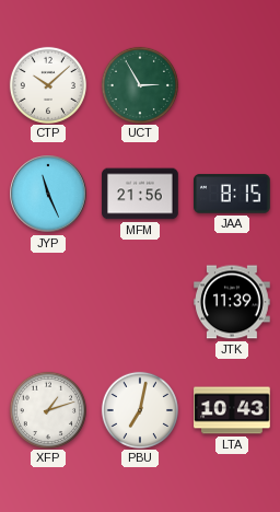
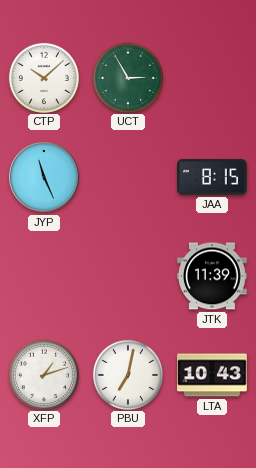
MFM: 21:56 -> none (140, 194)
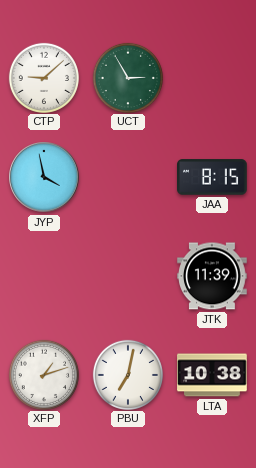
CTP: 10:08 -> 9:08 (43, 77)
JYP: 11:26 -> 3:58 (44, 177)
LTA: 10:43 -> 10:38 (212, 375)
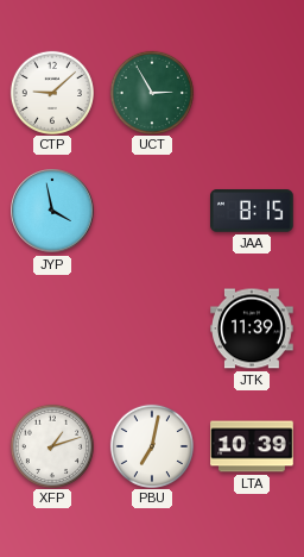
LTA: 10:38 -> 10:39 (252, 446)
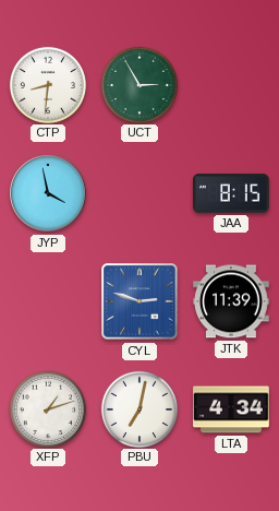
CTP: 9:08 -> 8:31 (47, 84)
CYL: none -> 2:48 (139, 301)
LTA: 10:39 -> 4:34 (231, 409)
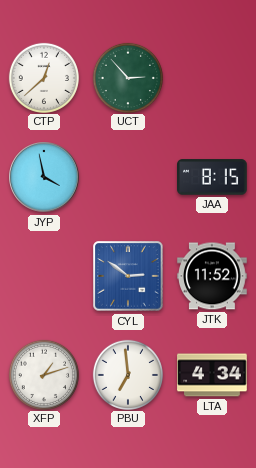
CTP: 8:31 -> 12:38 (43, 77)
UCT: 2:55 -> 2:53 (127, 77)
CYL: 2:48 -> 2:51 (128, 276)
JTK: 11:39 -> 11:52 (212, 276)
PBU: 7:02 -> 6:59 (127, 374)
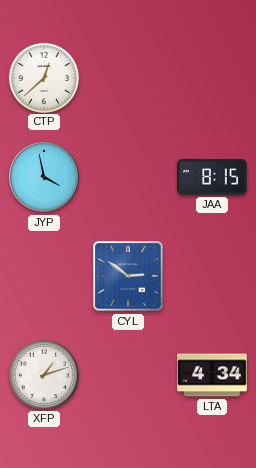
UCT: 2:53 -> none (127, 77)
JTK: 11:52 -> none (212, 276)
PBU: 6:59 -> none (127, 374)
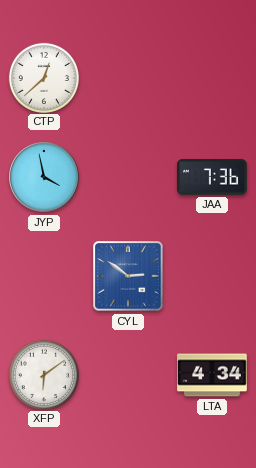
JAA: 8:15 -> 7:36 (213, 177)
XFP: 1:12 -> 6:09 (43, 374)
